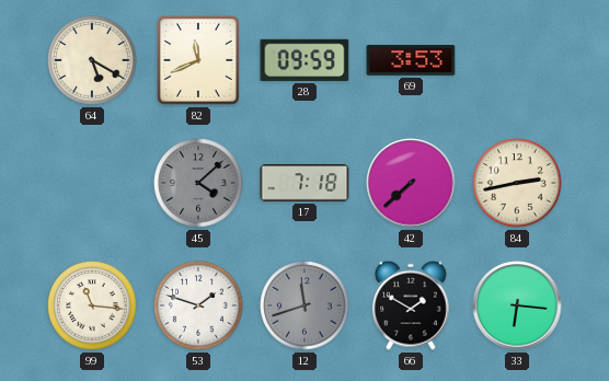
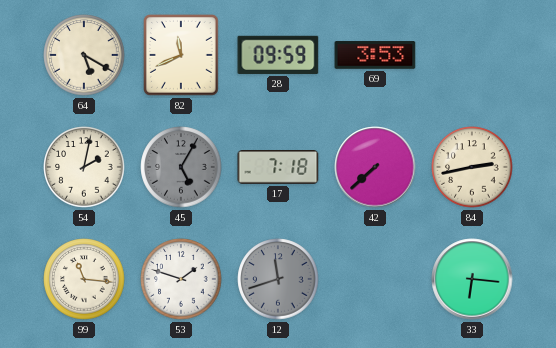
54: none -> 2:02 (84, 167)
45: 4:08 -> 5:05 (181, 167)
66: 1:50 -> none (412, 305)
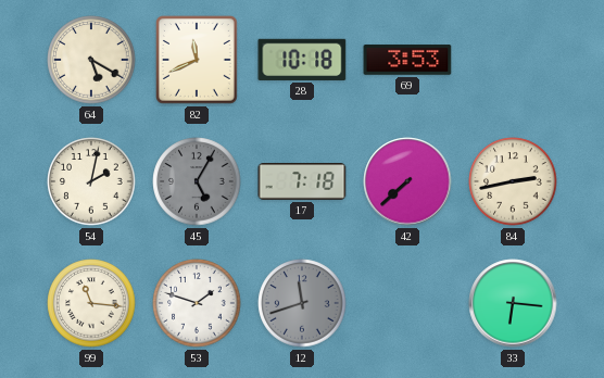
28: 09:59 -> 10:18 (302, 60)
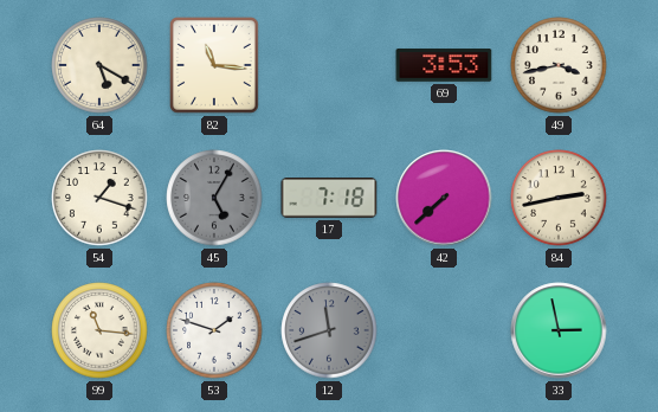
82: 11:41 -> 11:16 (215, 66)
28: 10:18 -> none (302, 60)
49: none -> 3:43 (559, 65)
54: 2:02 -> 1:18 (99, 198)
33: 6:16 -> 2:58 (559, 330)
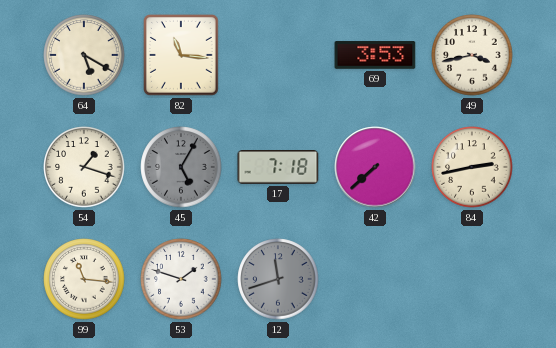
33: 2:58 -> none (559, 330)
